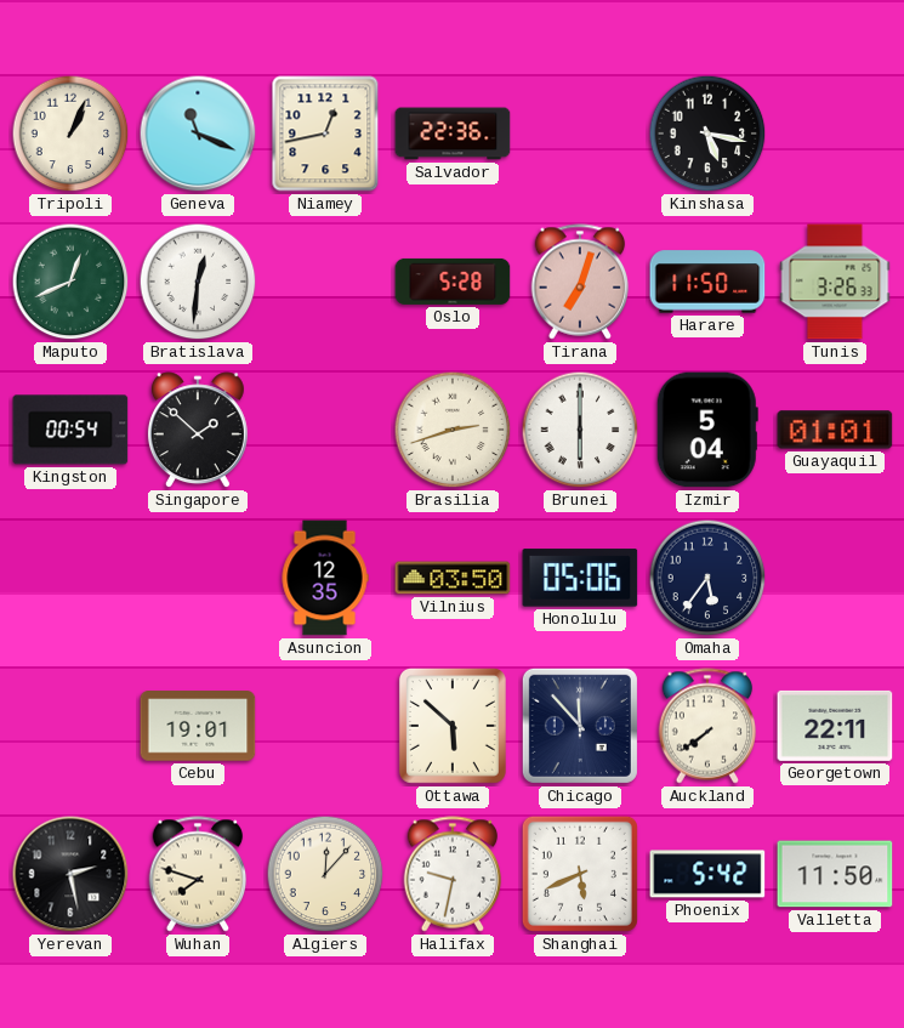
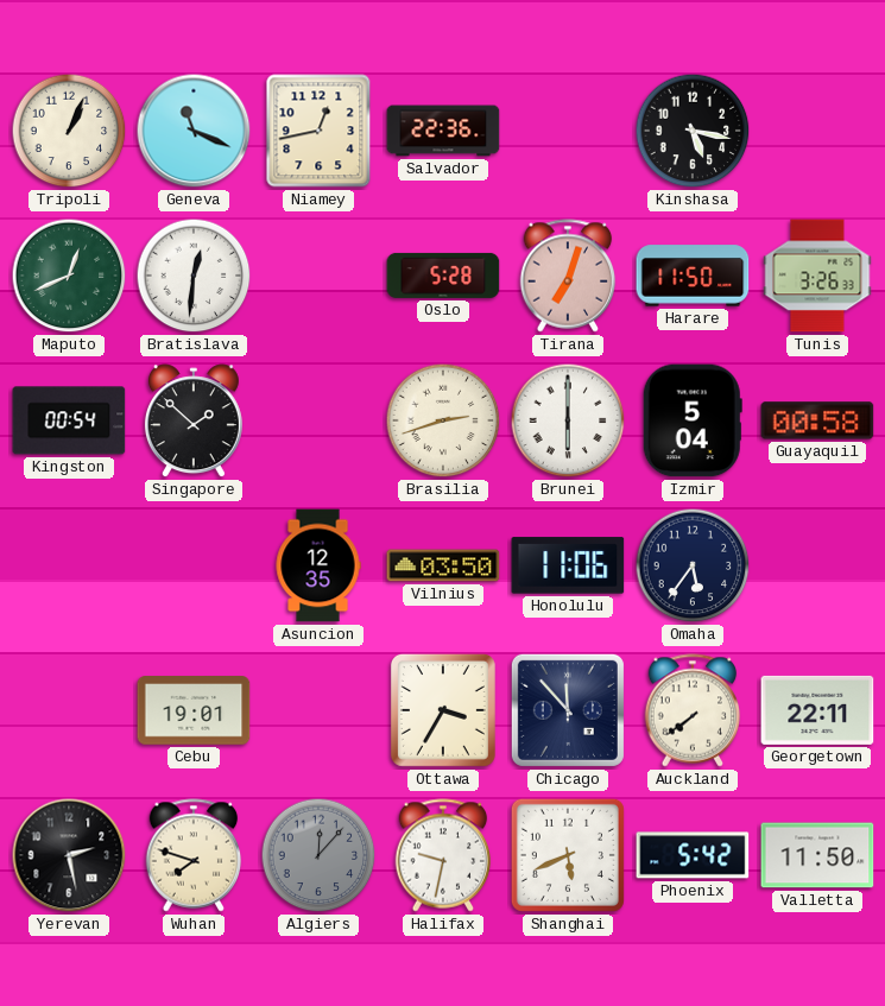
Guayaquil: 01:01 -> 00:58 (817, 420)
Honolulu: 05:06 -> 11:06 (568, 565)
Ottawa: 5:52 -> 3:35 (443, 710)
Algiers dial: cream -> grey (318, 855)
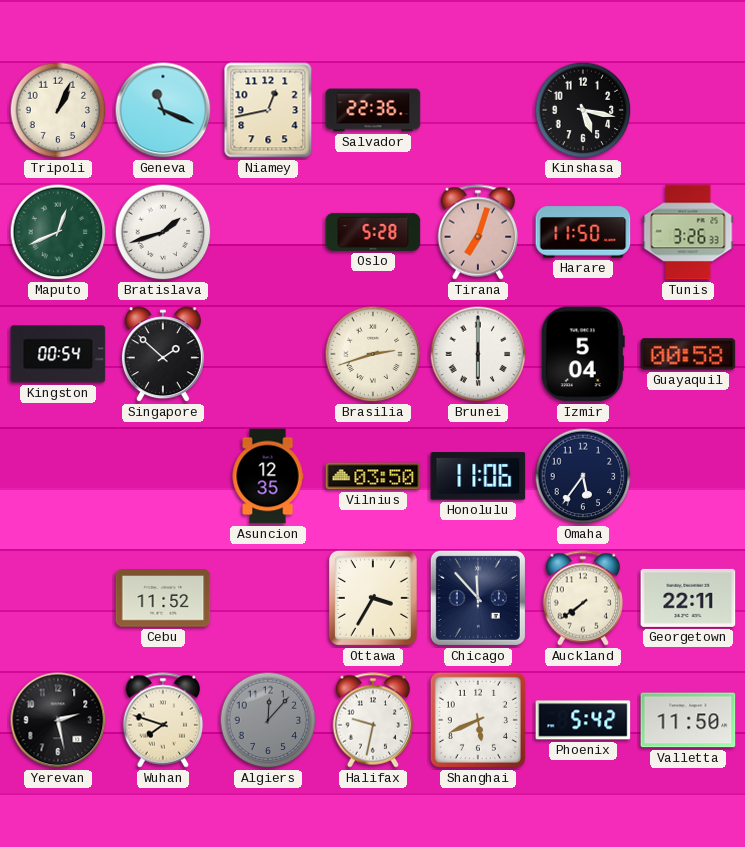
Bratislava: 12:31 -> 1:42 (163, 232)
Cebu: 19:01 -> 11:52 (163, 598)
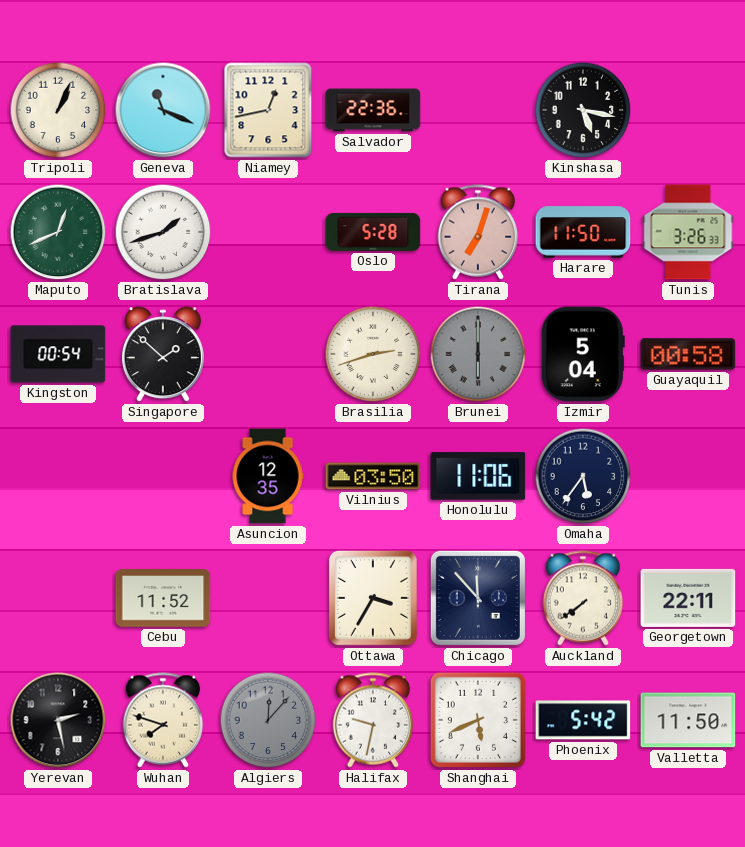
Brunei dial: white -> grey (478, 354)
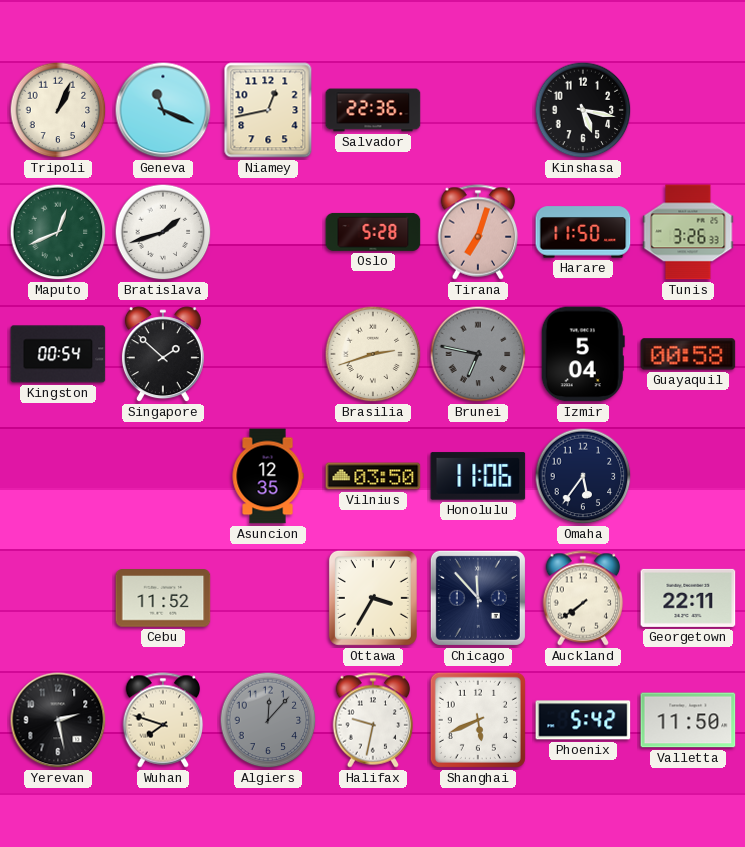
Brunei: 6:00 -> 6:47 (478, 354)
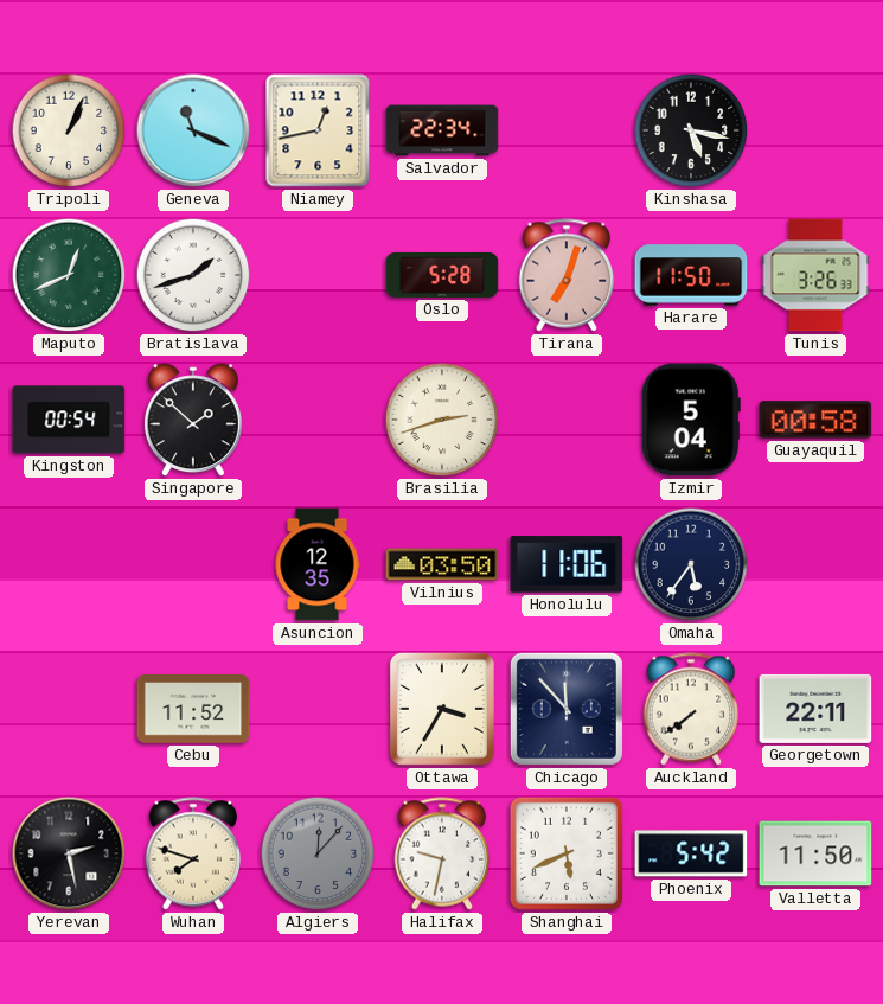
Salvador: 22:36 -> 22:34 (442, 130)
Brunei: 6:47 -> none (478, 354)
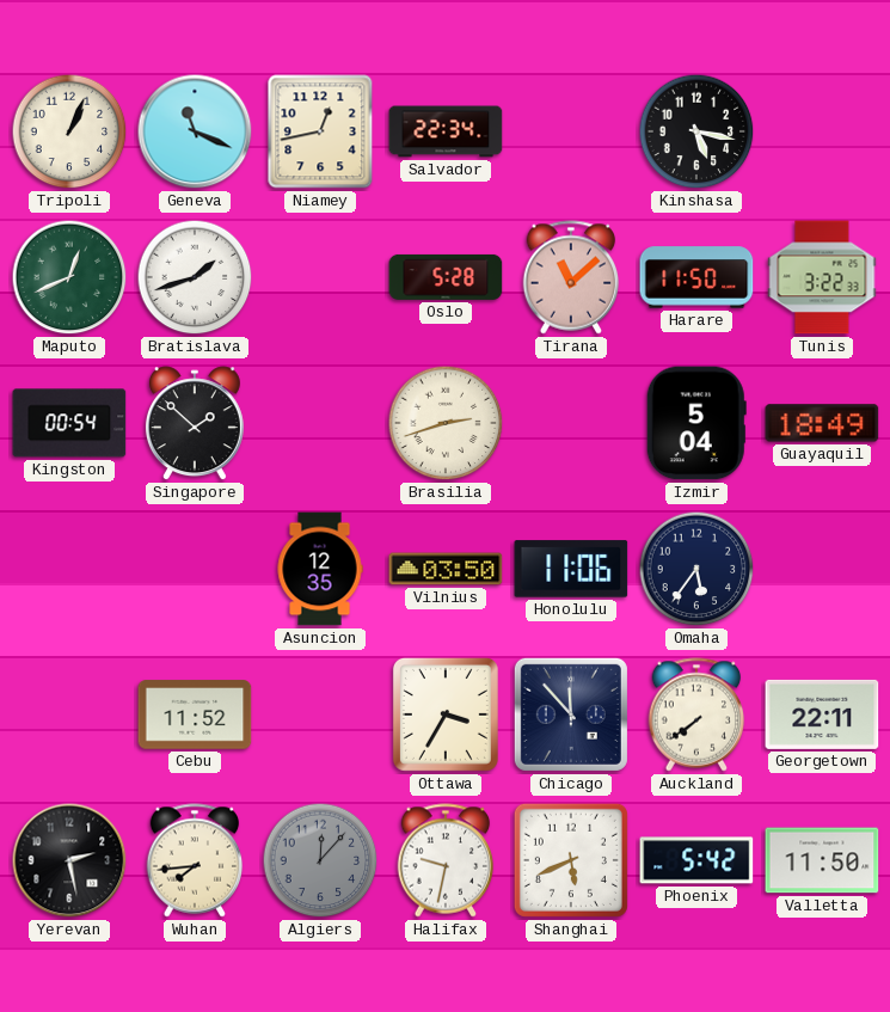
Tirana: 7:03 -> 11:08 (571, 277)
Tunis: 3:26 -> 3:22 (822, 277)
Guayaquil: 00:58 -> 18:49 (822, 423)
Wuhan: 7:48 -> 7:44 (195, 860)
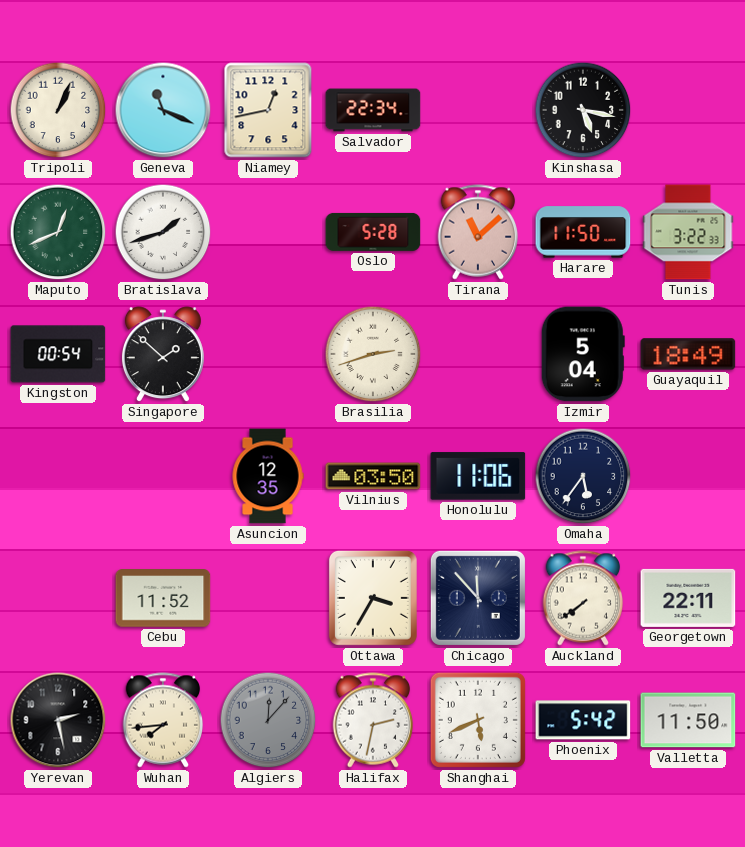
Halifax: 9:32 -> 2:32 (373, 720)
